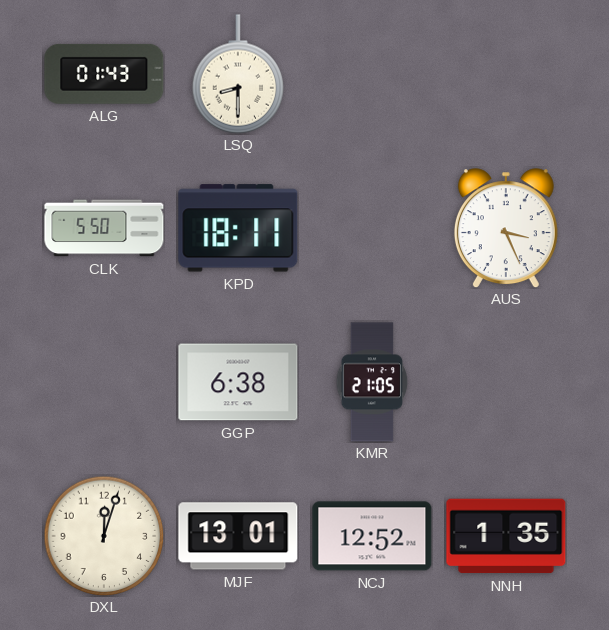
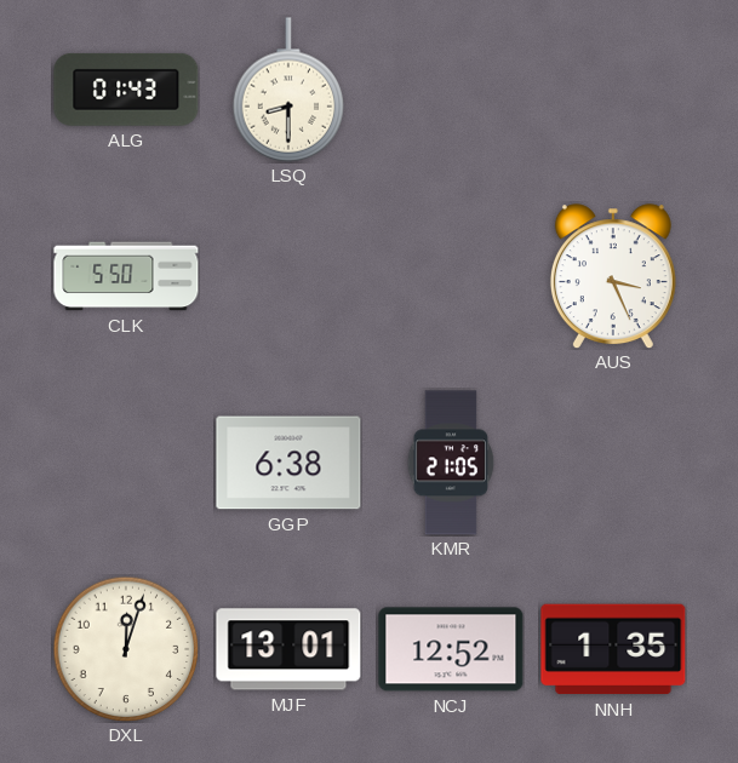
KPD: 18:11 -> none (238, 228)
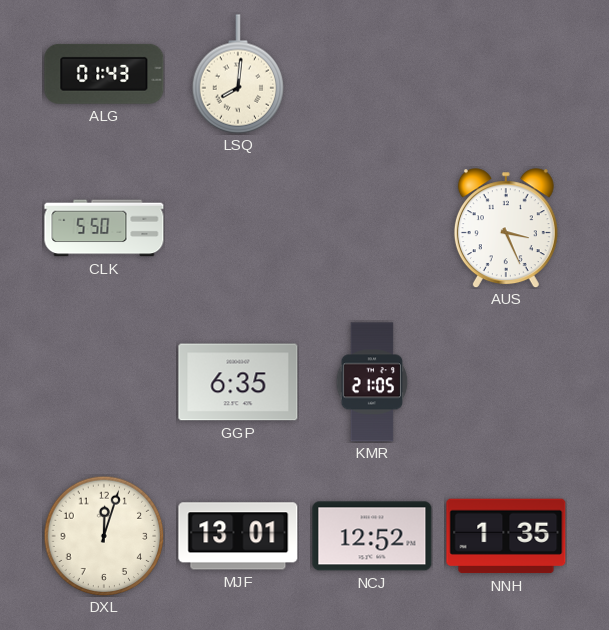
LSQ: 8:30 -> 8:01 (238, 74)
GGP: 6:38 -> 6:35 (238, 382)
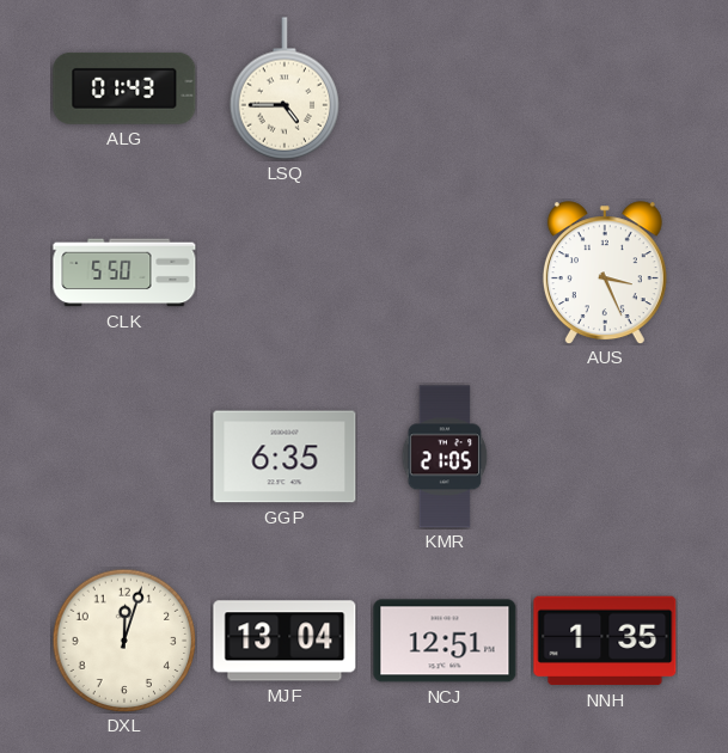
LSQ: 8:01 -> 4:45 (285, 88)
MJF: 13:01 -> 13:04 (285, 641)
NCJ: 12:52 -> 12:51 (445, 641)
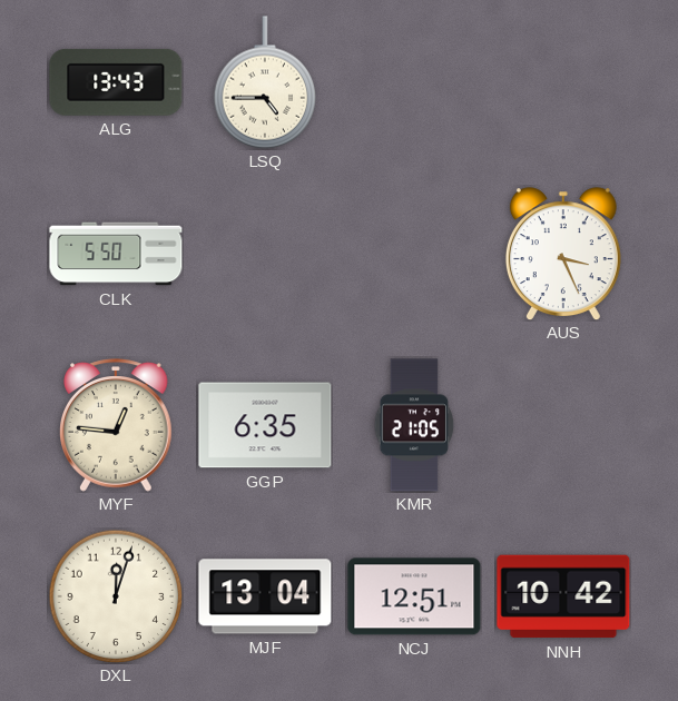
ALG: 01:43 -> 13:43 (116, 82)
MYF: none -> 12:46 (117, 425)
NNH: 1:35 -> 10:42 (563, 596)
